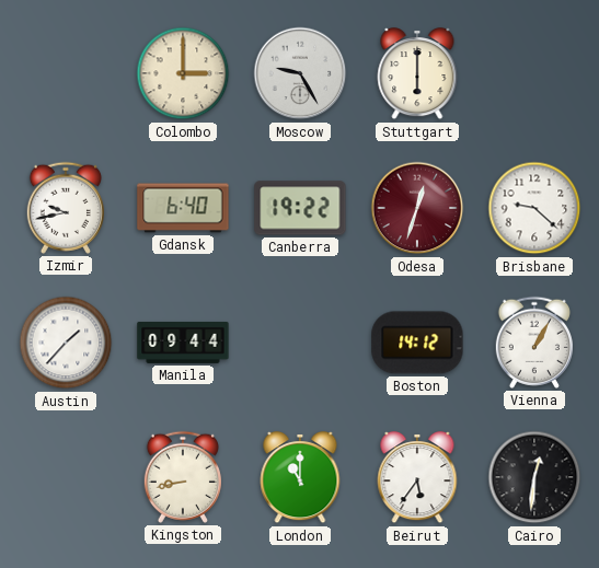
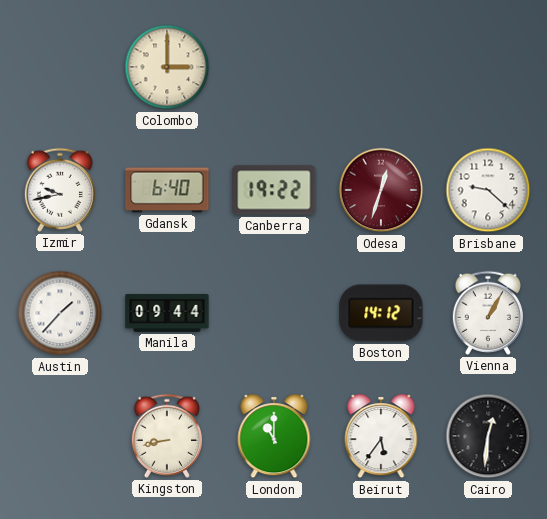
Moscow: 9:25 -> none (300, 73)
Stuttgart: 6:00 -> none (417, 74)
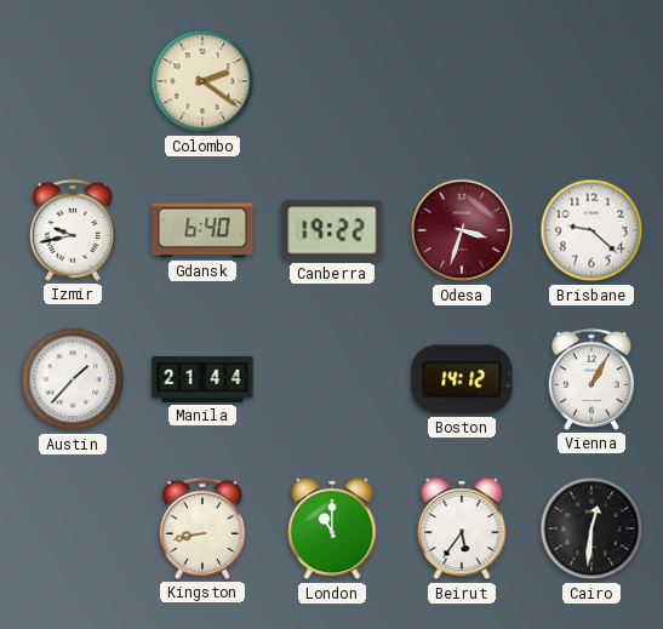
Colombo: 3:00 -> 2:21 (202, 81)
Odesa: 12:33 -> 3:33 (462, 230)
Manila: 09:44 -> 21:44 (202, 379)
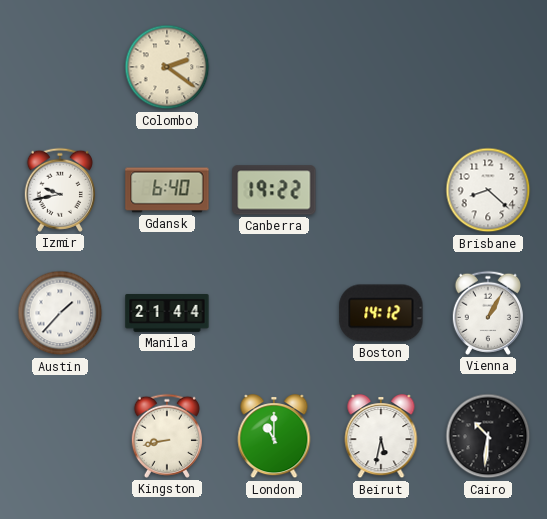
Odesa: 3:33 -> none (462, 230)
Brisbane: 9:22 -> 8:22 (488, 190)
Beirut: 5:36 -> 5:32 (381, 437)
Cairo: 12:31 -> 10:31 (488, 436)
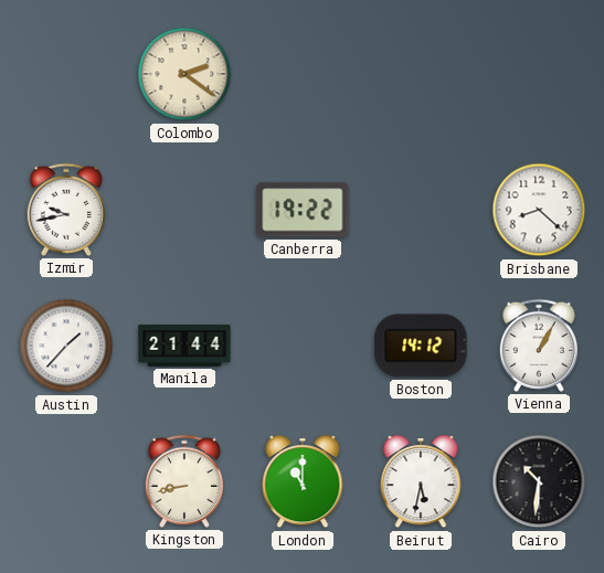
Gdansk: 6:40 -> none (167, 190)
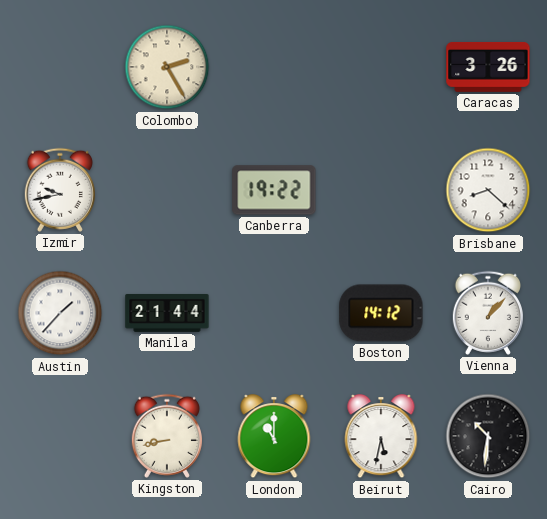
Colombo: 2:21 -> 2:25 (167, 67)
Caracas: none -> 3:26 (488, 67)
Vienna: 1:05 -> 1:07 (488, 313)
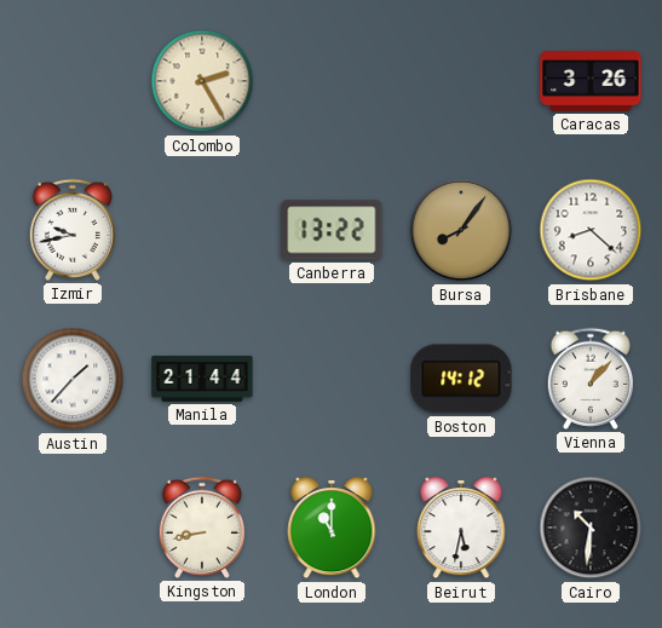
Canberra: 19:22 -> 13:22 (332, 230)
Bursa: none -> 8:06 (461, 230)
